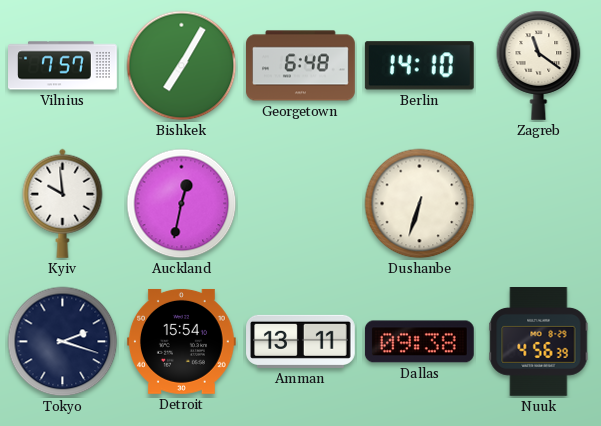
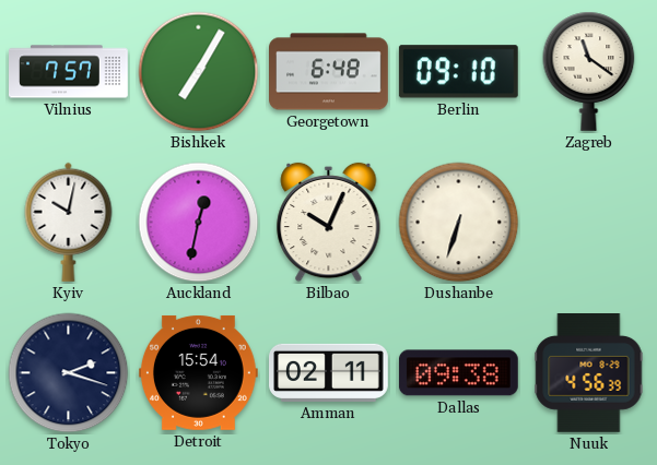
Berlin: 14:10 -> 09:10 (458, 72)
Kyiv: 9:59 -> 10:02 (69, 222)
Bilbao: none -> 10:04 (329, 223)
Amman: 13:11 -> 02:11 (329, 372)
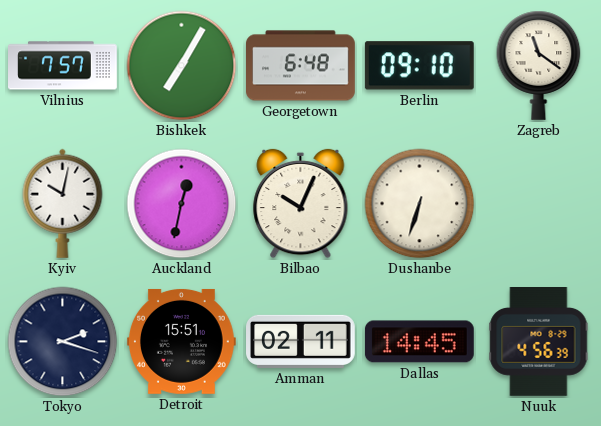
Detroit: 15:54 -> 15:51 (181, 341)
Dallas: 09:38 -> 14:45 (419, 342)
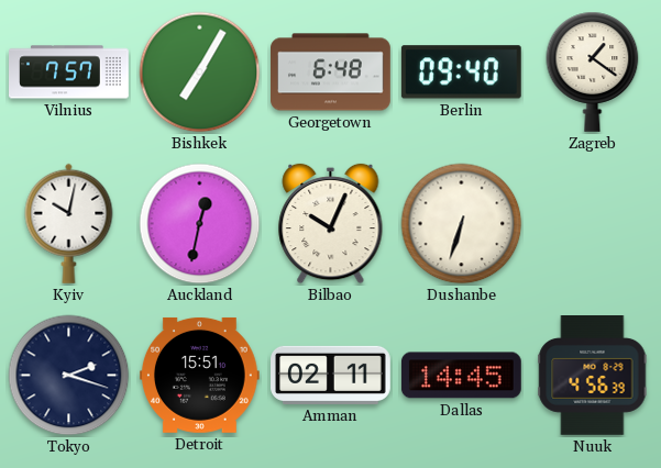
Berlin: 09:10 -> 09:40 (461, 73)
Zagreb: 11:21 -> 1:21 (593, 71)
